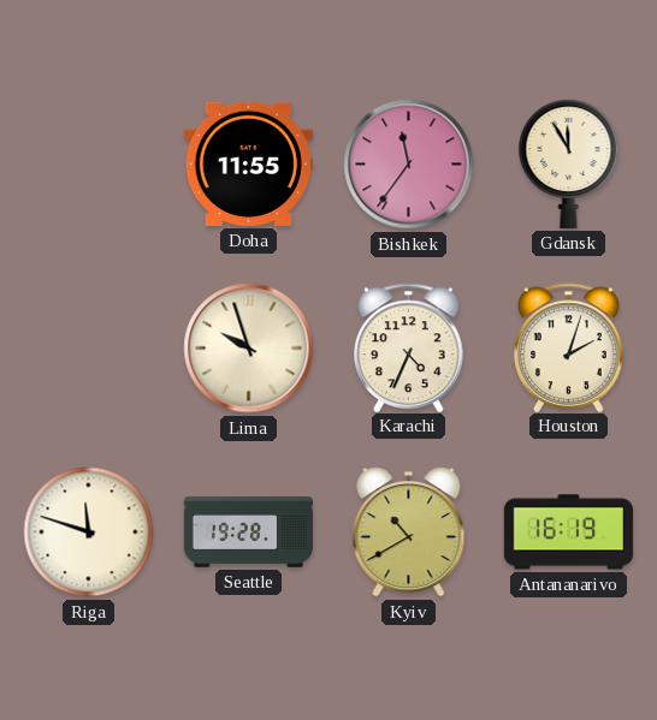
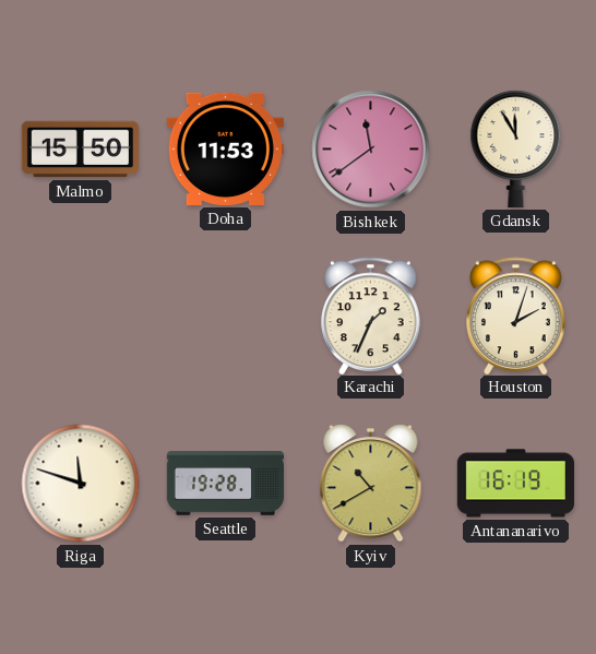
Malmo: none -> 15:50 (80, 150)
Doha: 11:55 -> 11:53 (225, 148)
Bishkek: 11:36 -> 11:39 (371, 150)
Lima: 9:57 -> none (249, 349)
Karachi: 4:34 -> 1:34 (371, 316)
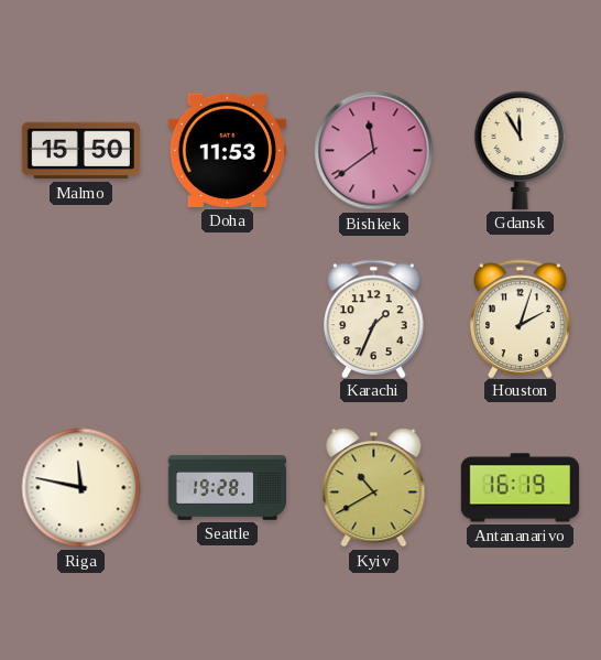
Riga: 11:48 -> 11:47 (81, 488)
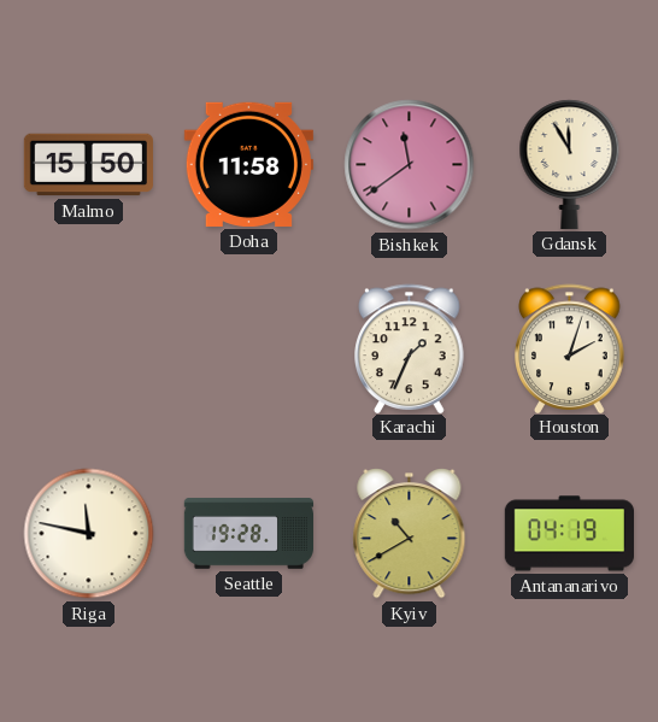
Doha: 11:53 -> 11:58 (248, 164)
Antananarivo: 16:19 -> 04:19 (569, 534)
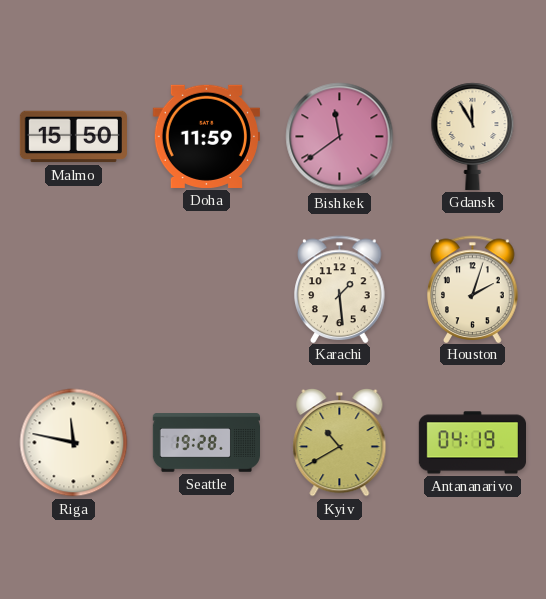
Doha: 11:58 -> 11:59 (206, 136)
Karachi: 1:34 -> 1:29 (340, 289)
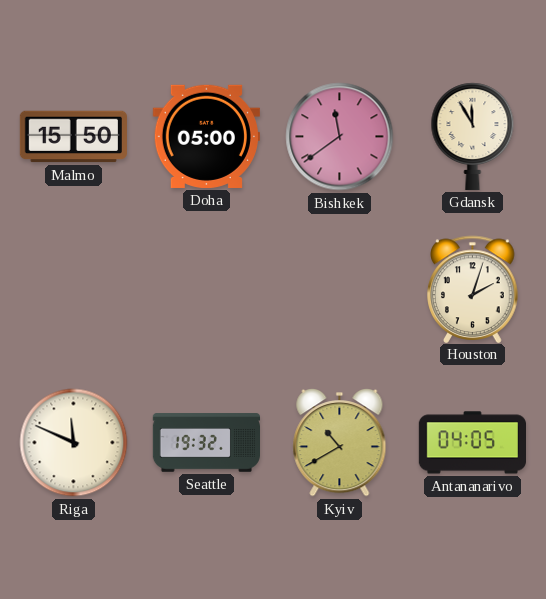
Doha: 11:59 -> 05:00 (206, 136)
Karachi: 1:29 -> none (340, 289)
Riga: 11:47 -> 11:49 (74, 443)
Seattle: 19:28 -> 19:32 (206, 443)
Antananarivo: 04:19 -> 04:05 (472, 443)
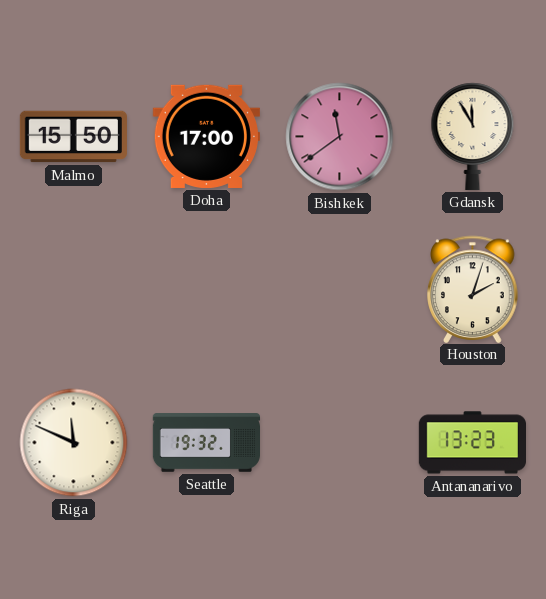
Doha: 05:00 -> 17:00 (206, 136)
Kyiv: 10:40 -> none (340, 442)
Antananarivo: 04:05 -> 13:23 (472, 443)
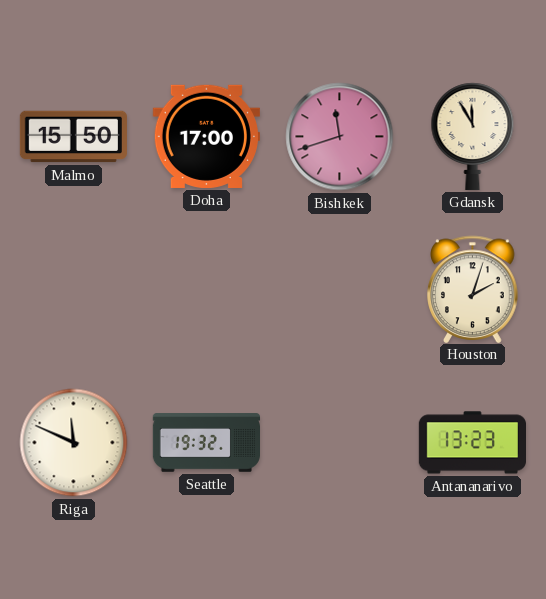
Bishkek: 11:39 -> 11:42 (340, 137)
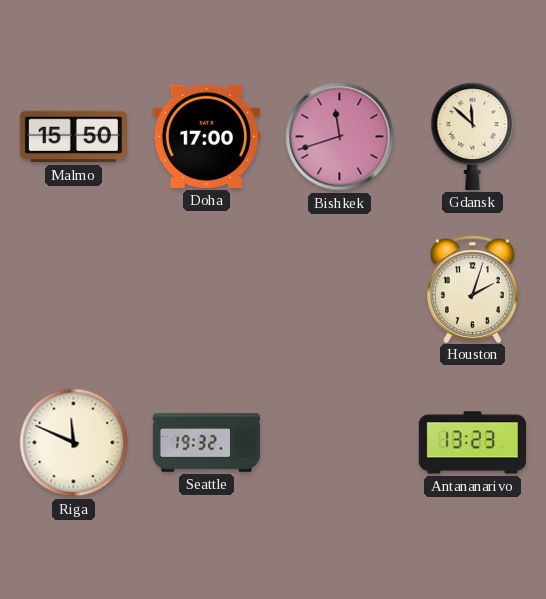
Gdansk: 11:55 -> 11:52 (473, 136)
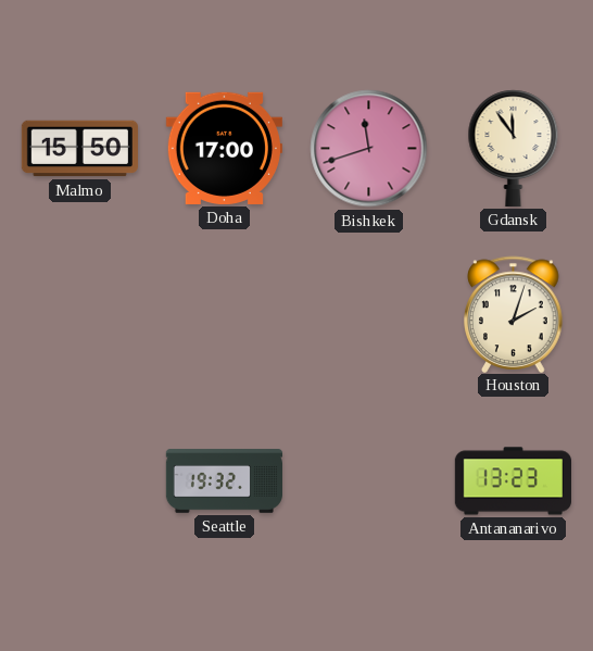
Gdansk: 11:52 -> 11:54 (514, 148)
Riga: 11:49 -> none (74, 443)
